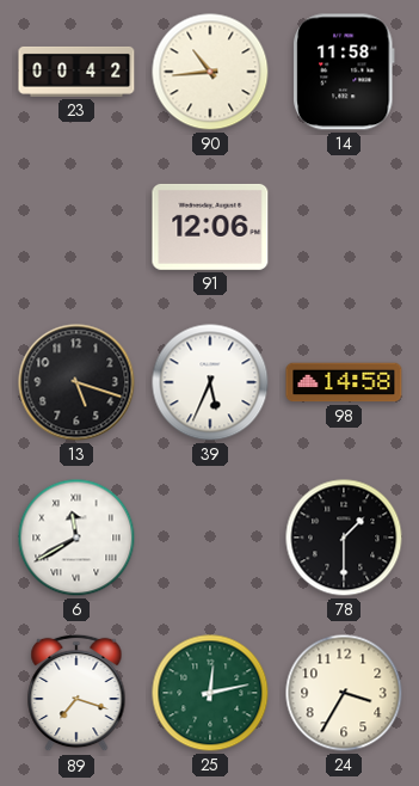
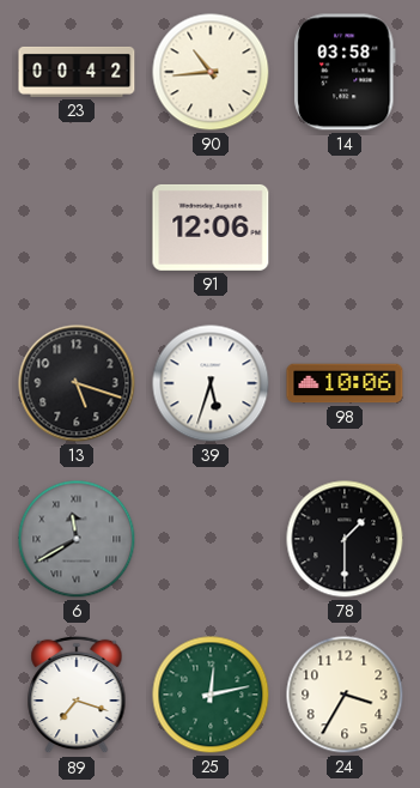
14: 11:58 -> 03:58 (345, 72)
39: 5:34 -> 5:33 (211, 383)
98: 14:58 -> 10:06 (345, 383)
6 dial: white -> grey (77, 539)
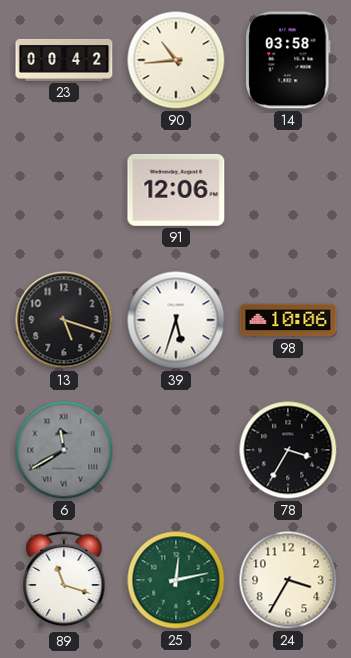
78: 1:30 -> 3:35 (288, 450)
89: 7:18 -> 11:18 (64, 580)
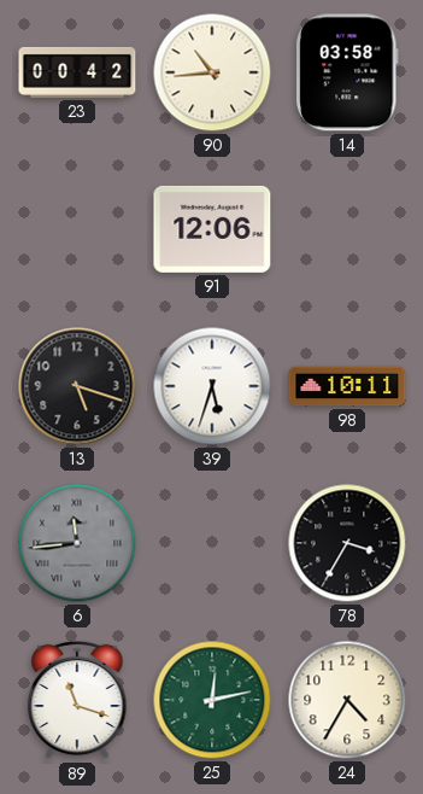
98: 10:06 -> 10:11 (347, 386)
6: 11:40 -> 11:44 (77, 543)
24: 3:35 -> 4:35 (347, 700)
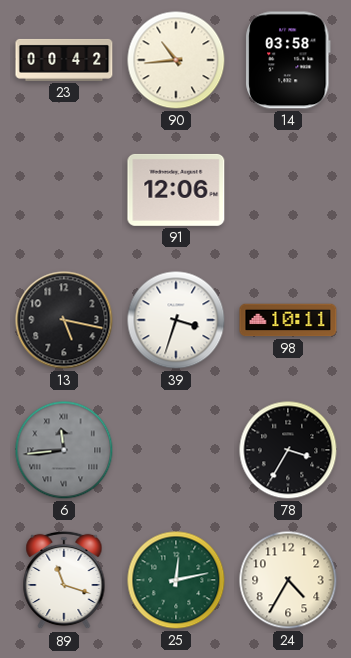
13: 5:18 -> 5:17 (64, 320)
39: 5:33 -> 3:33 (176, 320)
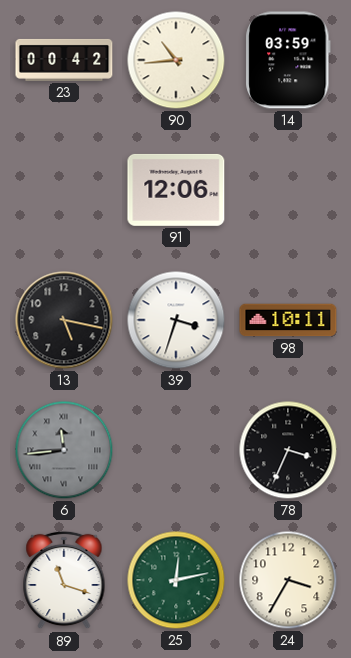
14: 03:58 -> 03:59 (288, 60)
78: 3:35 -> 3:34 (288, 450)
24: 4:35 -> 3:35 (288, 580)
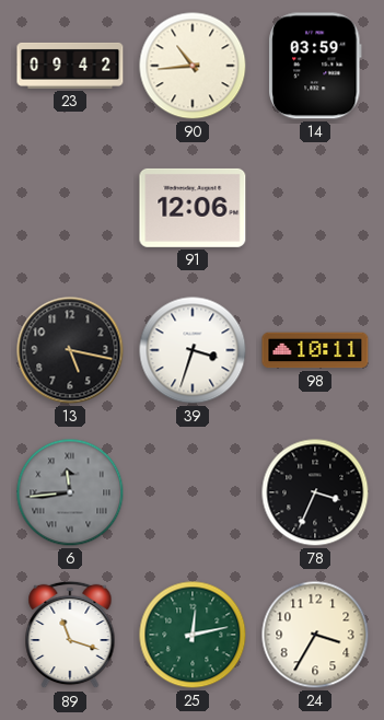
23: 00:42 -> 09:42 (70, 66)
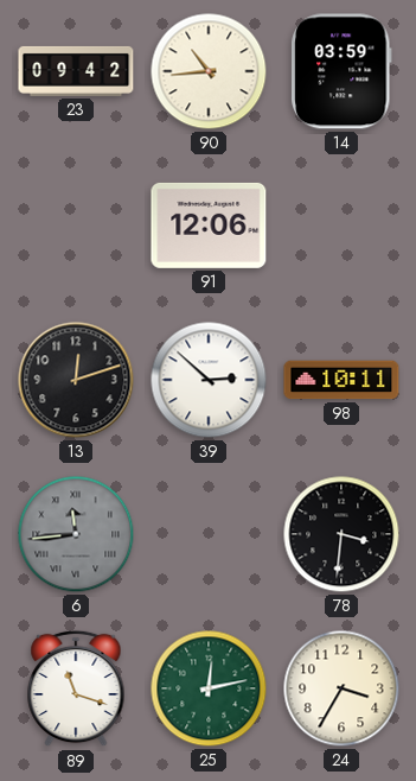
13: 5:17 -> 12:12 (76, 380)
39: 3:33 -> 2:52 (209, 380)
78: 3:34 -> 3:31 (341, 534)
